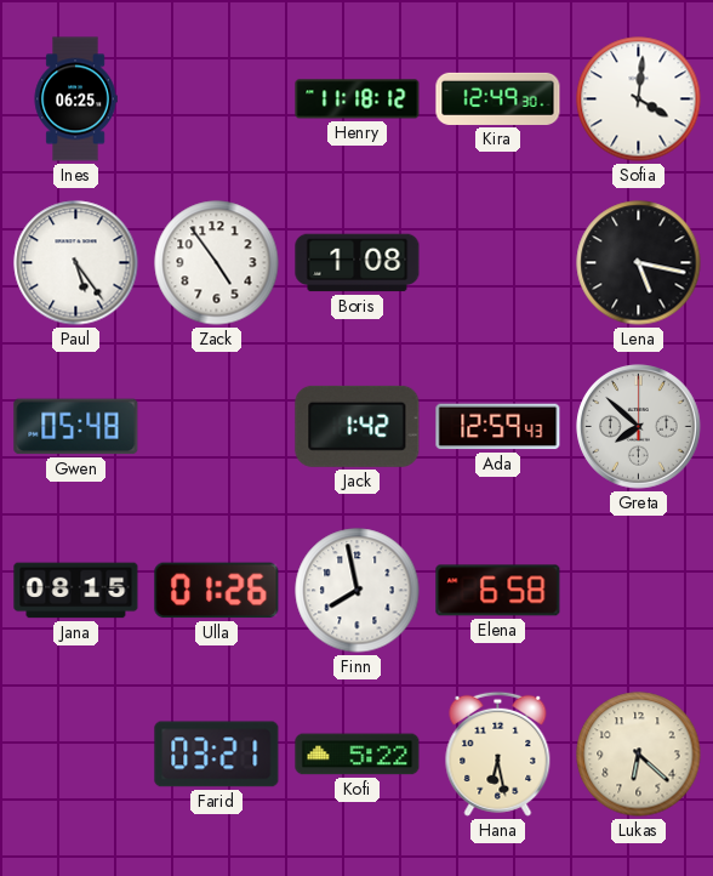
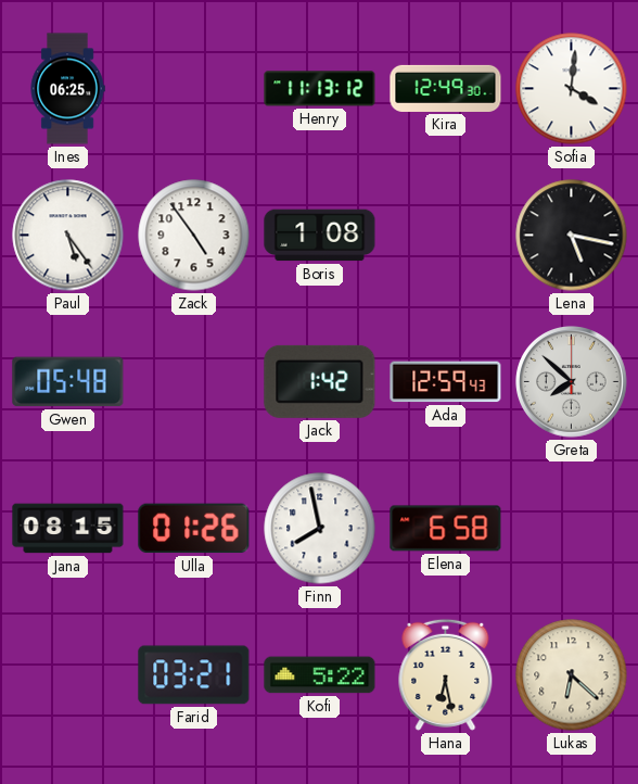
Henry: 11:18 -> 11:13 (320, 89)
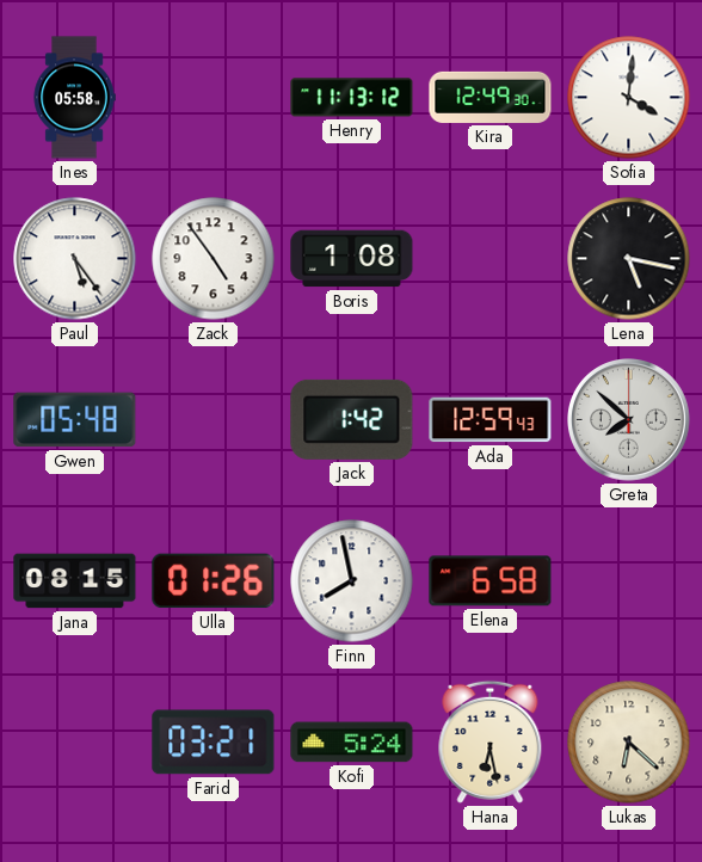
Ines: 06:25 -> 05:58 (74, 98)
Kofi: 5:22 -> 5:24 (352, 743)
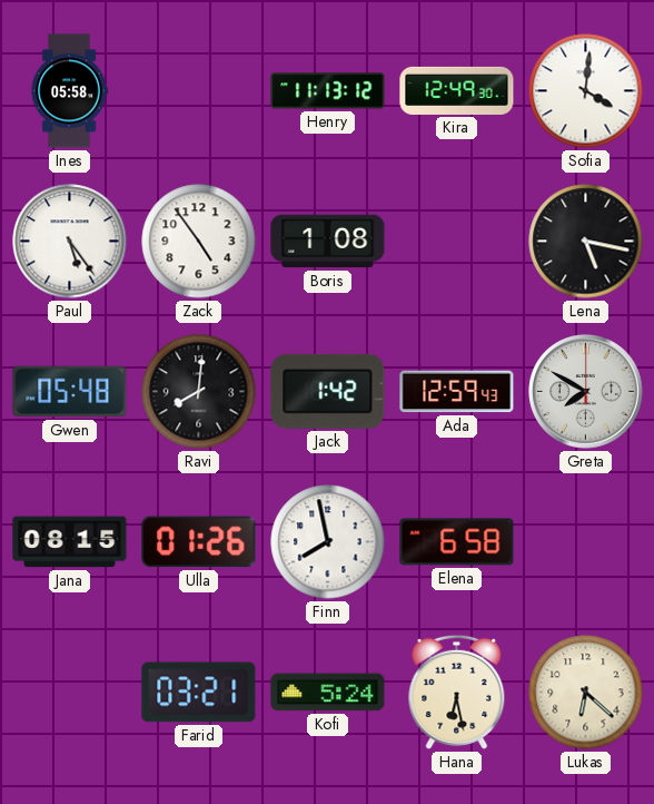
Ravi: none -> 8:01 (199, 392)
Greta: 7:52 -> 7:50 (586, 392)
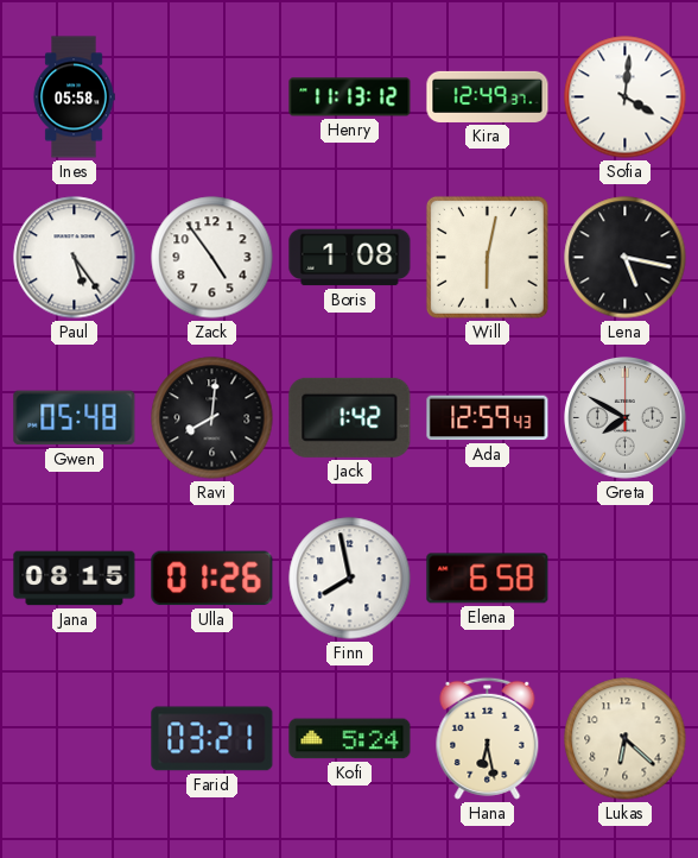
Kira: 12:49:30 -> 12:49:37 (488, 96)
Will: none -> 6:02 (487, 257)
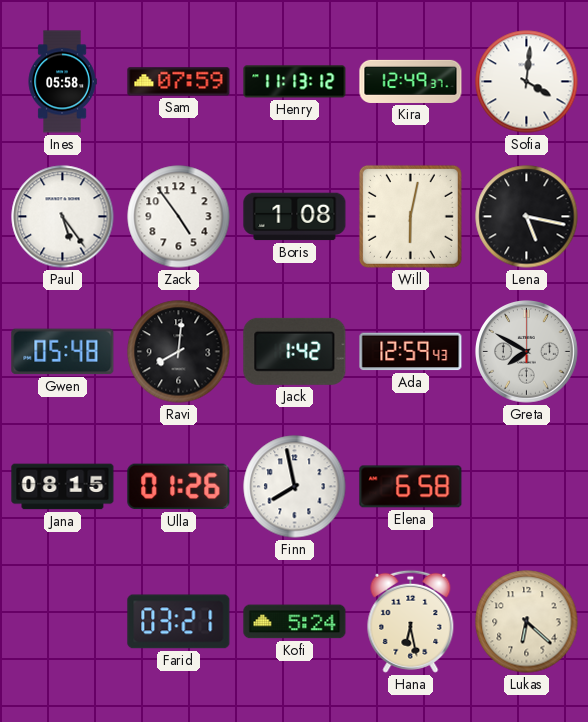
Sam: none -> 07:59 (179, 82)
